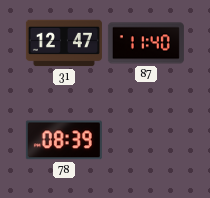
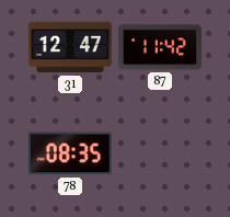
87: 11:40 -> 11:42 (160, 47)
78: 08:39 -> 08:35 (70, 153)
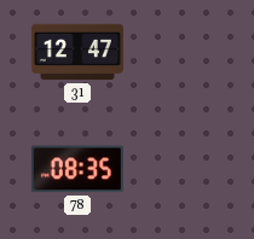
87: 11:42 -> none (160, 47)
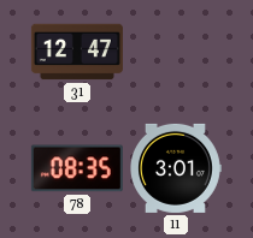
11: none -> 3:01 (176, 168)
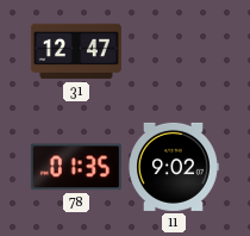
78: 08:35 -> 01:35 (76, 167)
11: 3:01 -> 9:02 (174, 167)
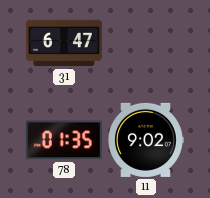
31: 12:47 -> 6:47 (64, 43)
